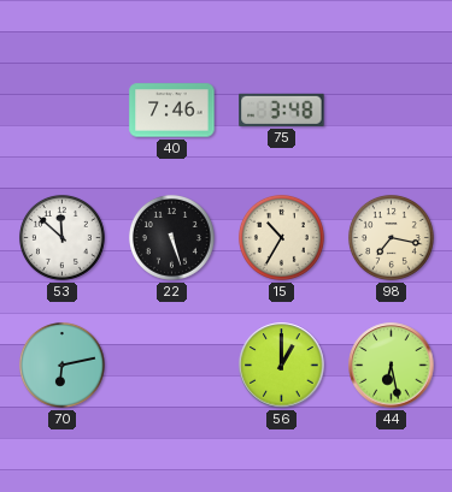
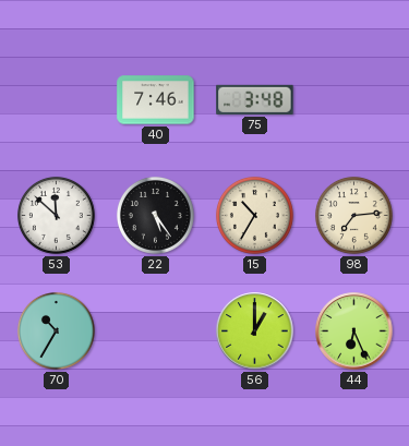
22: 5:27 -> 5:24 (155, 215)
98: 7:17 -> 7:14 (353, 215)
70: 6:13 -> 10:35 (56, 330)
44: 6:28 -> 6:26 (354, 332)
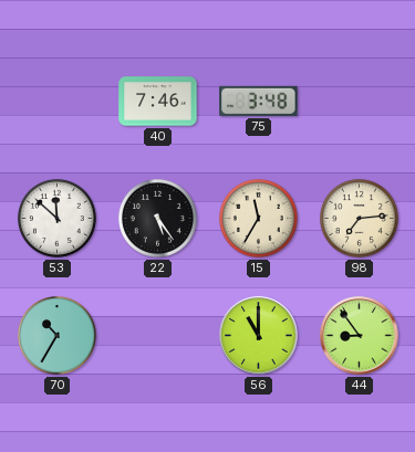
15: 10:35 -> 11:35 (258, 218)
56: 1:00 -> 11:00 (259, 336)
44: 6:26 -> 8:54 (360, 336)
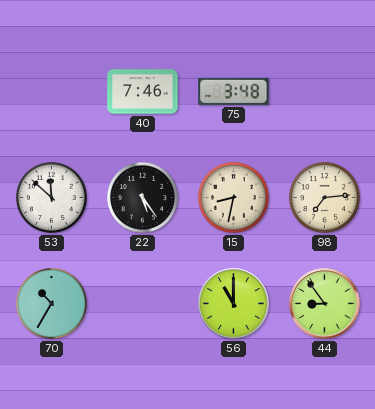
15: 11:35 -> 8:32 (233, 197)
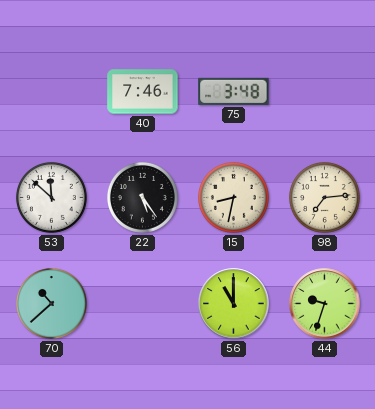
70: 10:35 -> 10:38 (51, 303)
44: 8:54 -> 9:33 (325, 304)
